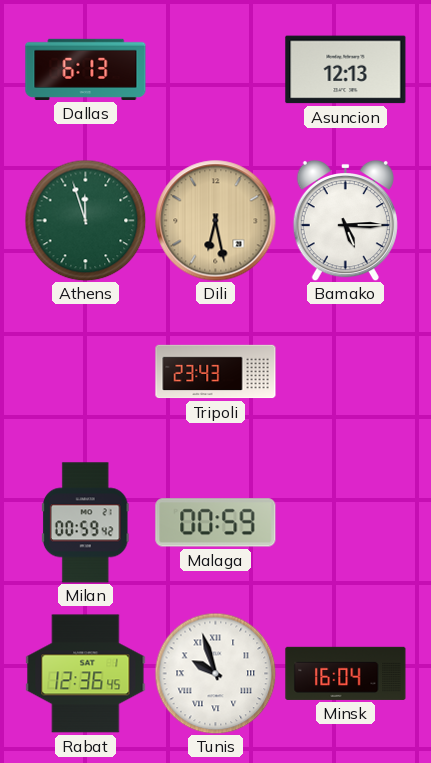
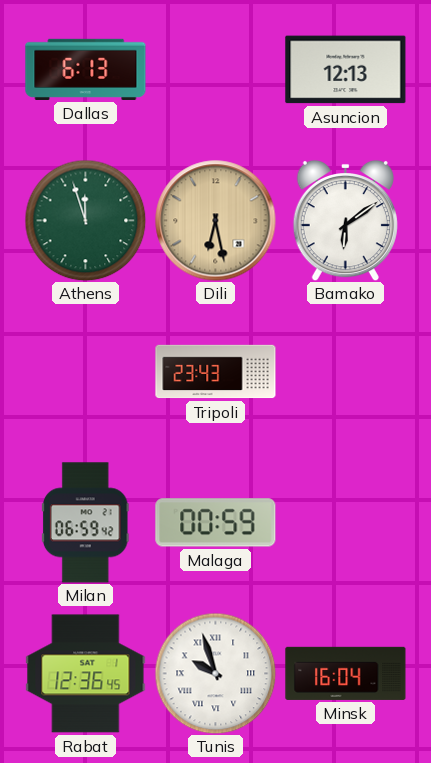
Bamako: 5:15 -> 6:09 (345, 220)
Milan: 00:59 -> 06:59 (85, 523)
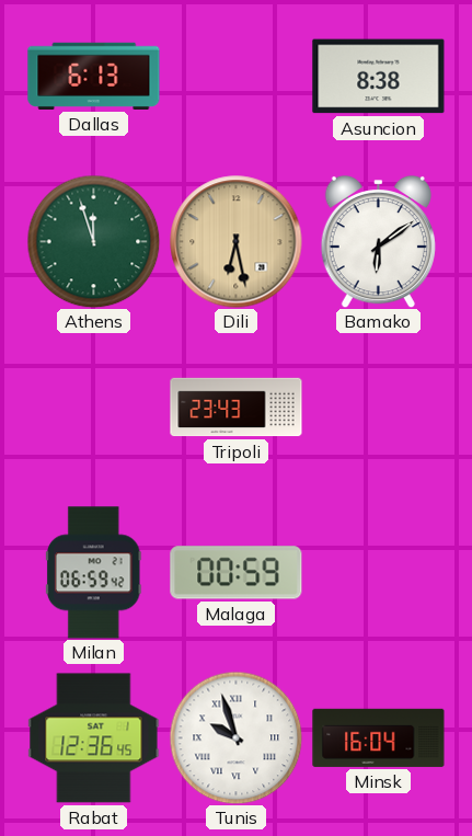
Asuncion: 12:13 -> 8:38 (379, 77)
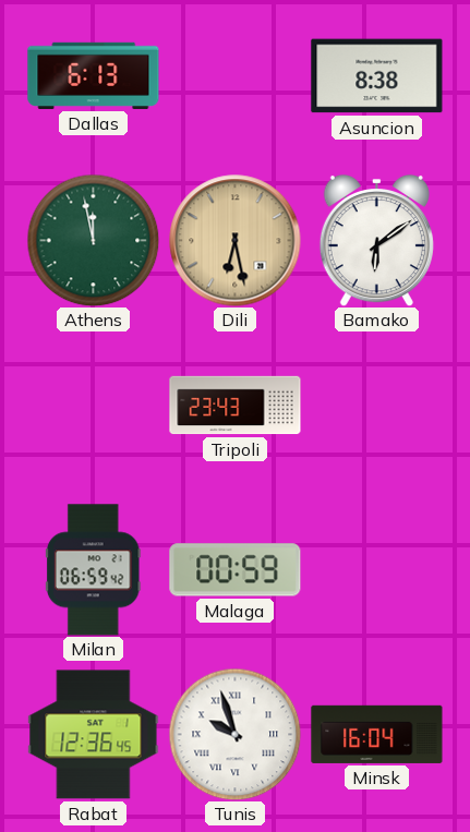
Athens: 11:57 -> 11:58 (93, 240)
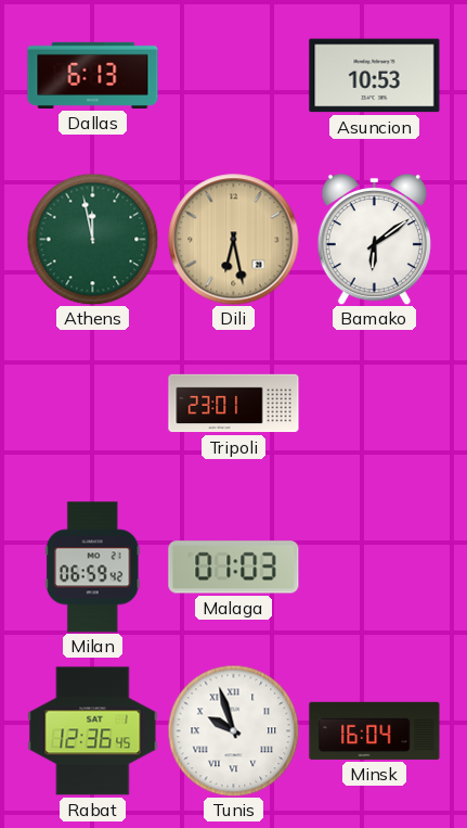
Asuncion: 8:38 -> 10:53 (375, 76)
Tripoli: 23:43 -> 23:01 (234, 404)
Malaga: 00:59 -> 01:03 (234, 568)
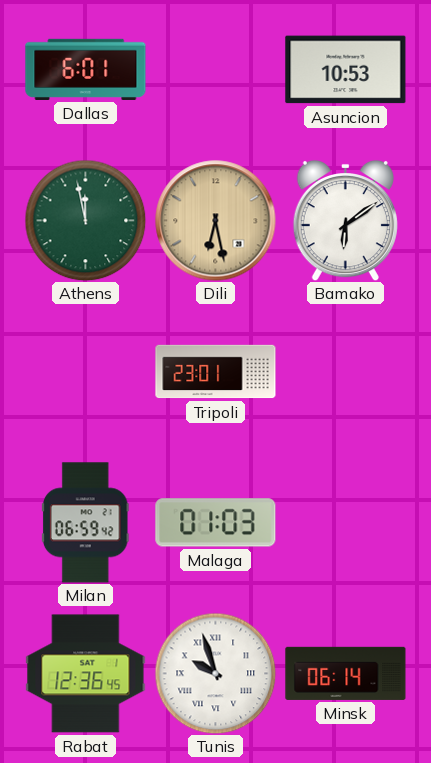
Dallas: 6:13 -> 6:01 (86, 69)
Minsk: 16:04 -> 06:14 (346, 673)
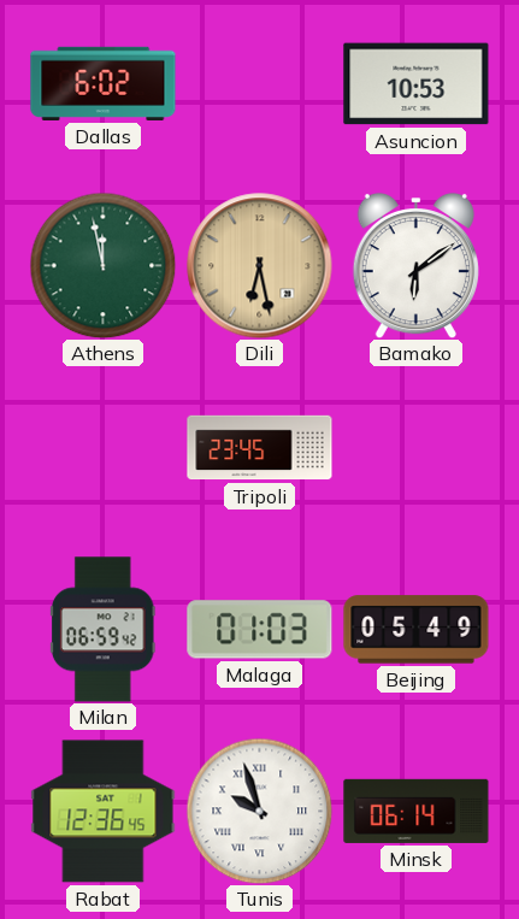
Dallas: 6:01 -> 6:02 (104, 83)
Tripoli: 23:01 -> 23:45 (260, 448)
Beijing: none -> 05:49 (417, 630)
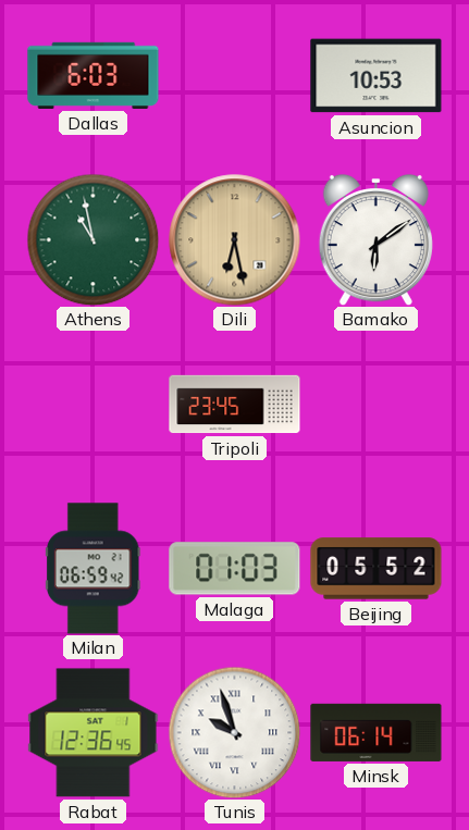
Dallas: 6:02 -> 6:03 (94, 75)
Athens: 11:58 -> 10:58 (92, 239)
Beijing: 05:49 -> 05:52 (377, 569)
